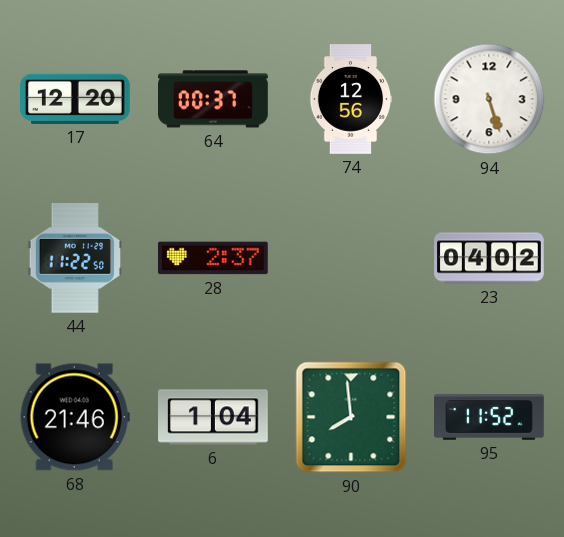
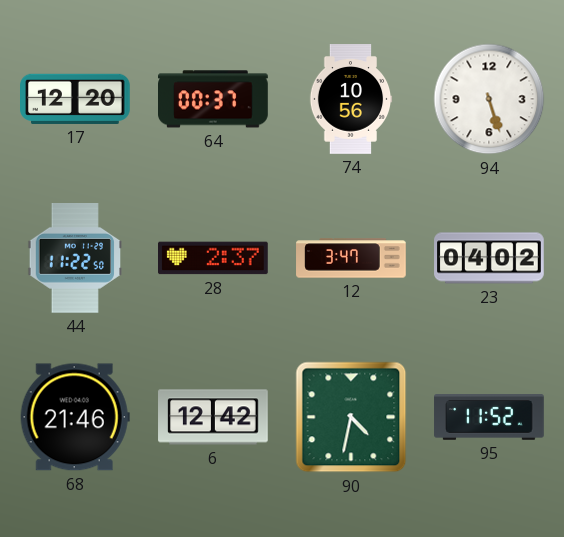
74: 12:56 -> 10:56 (351, 99)
12: none -> 3:47 (351, 258)
6: 1:04 -> 12:42 (213, 417)
90: 7:59 -> 4:32 (351, 417)
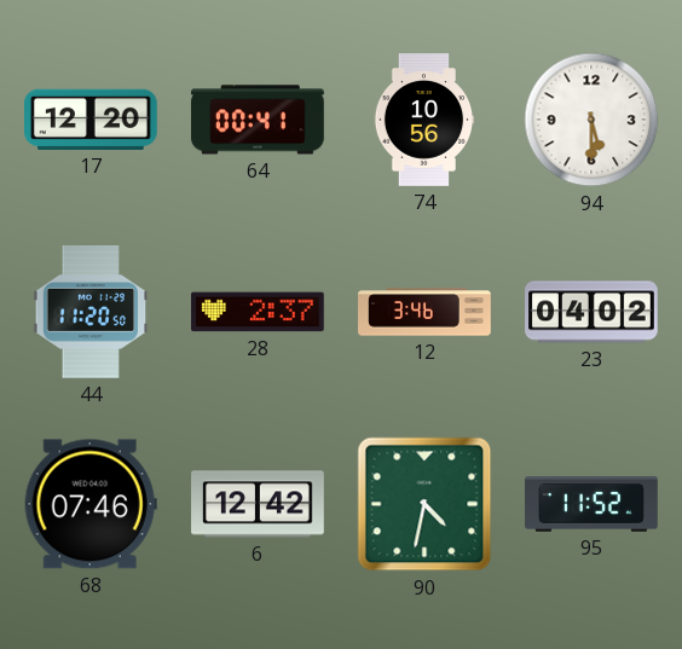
64: 00:37 -> 00:41 (259, 120)
94: 5:27 -> 5:30 (591, 120)
44: 11:22 -> 11:20 (89, 313)
12: 3:47 -> 3:46 (424, 312)
68: 21:46 -> 07:46 (91, 504)
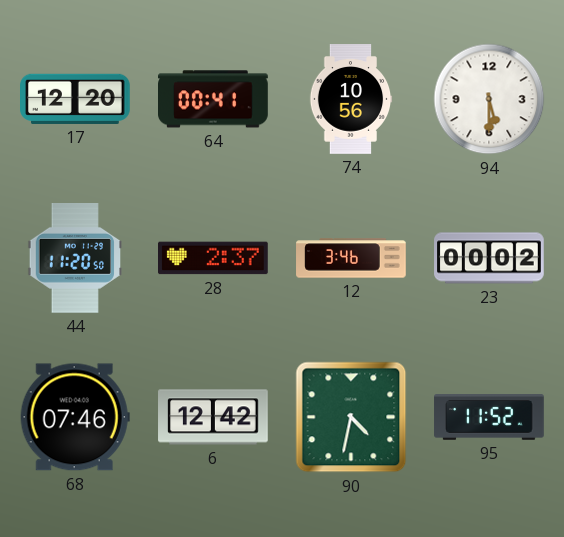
23: 04:02 -> 00:02 (489, 258)
